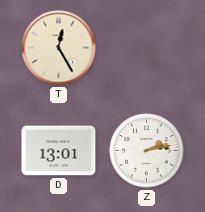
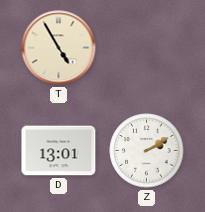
T: 12:25 -> 4:55 (59, 48)
Z: 2:13 -> 2:10 (147, 151)
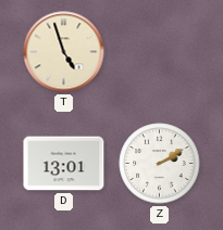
T: 4:55 -> 4:57 (64, 52)
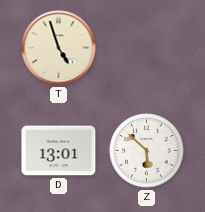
Z: 2:10 -> 5:52 (147, 151)
